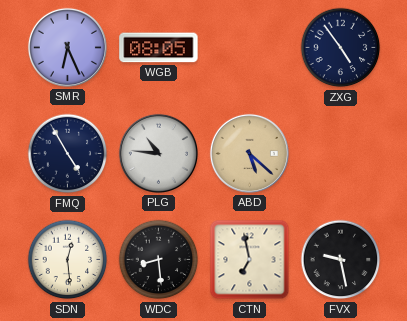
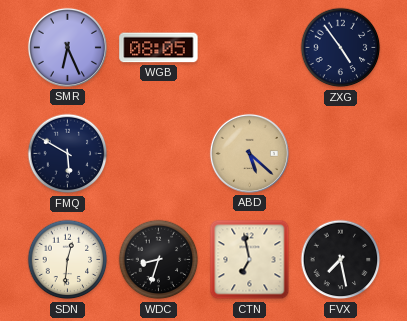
FMQ: 4:55 -> 5:50 (68, 154)
PLG: 10:46 -> none (158, 153)
SDN: 12:29 -> 12:31 (68, 260)
WDC: 8:29 -> 8:33 (159, 260)
FVX: 9:28 -> 7:28 (341, 260)
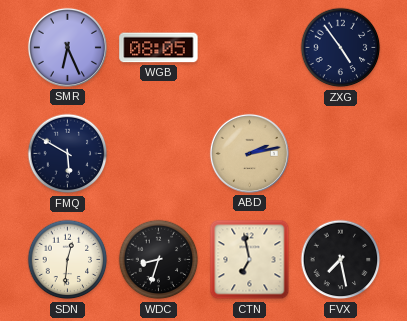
ABD: 5:22 -> 2:13 (249, 153)
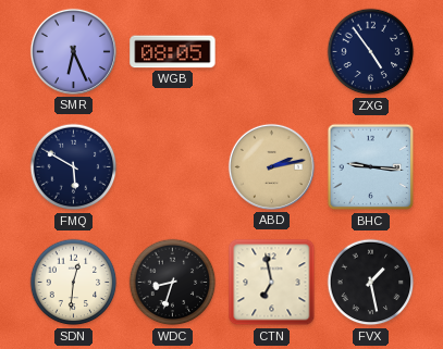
BHC: none -> 9:16 (371, 167)
FVX: 7:28 -> 1:28 (371, 283)
